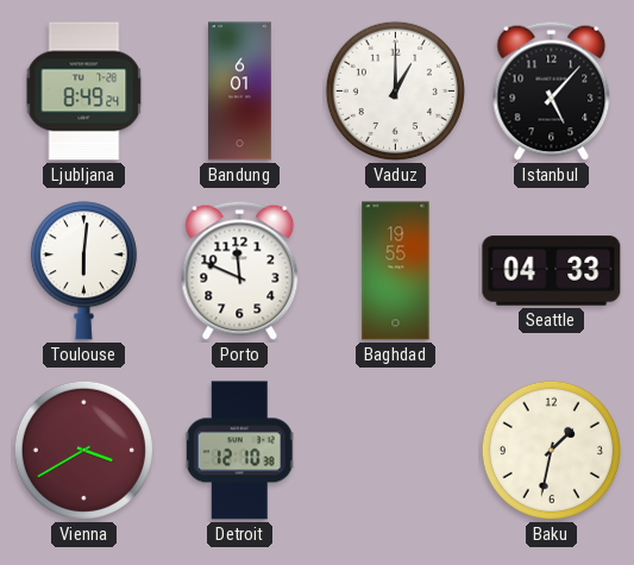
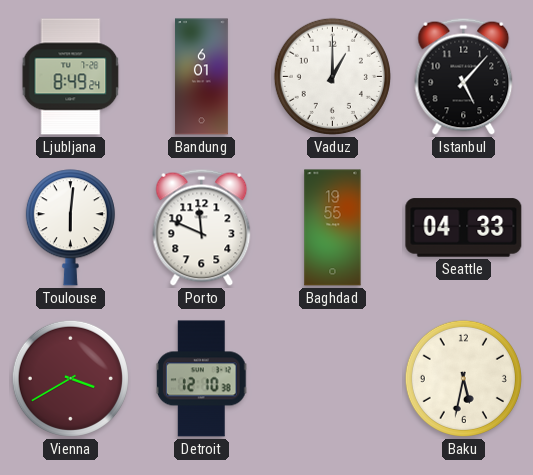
Baku: 1:32 -> 5:32 (463, 378)
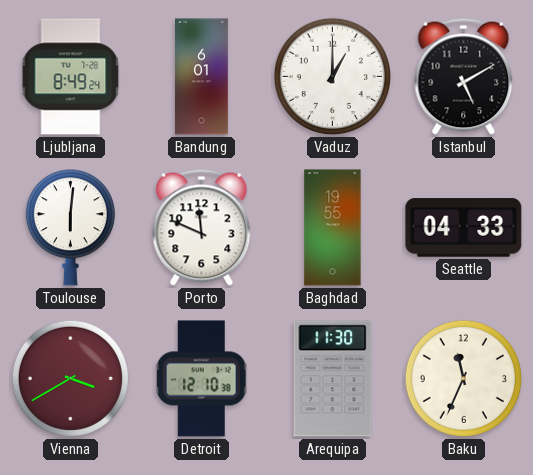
Istanbul: 5:07 -> 5:10 (464, 76)
Arequipa: none -> 11:30 (333, 379)
Baku: 5:32 -> 11:34 (463, 378)
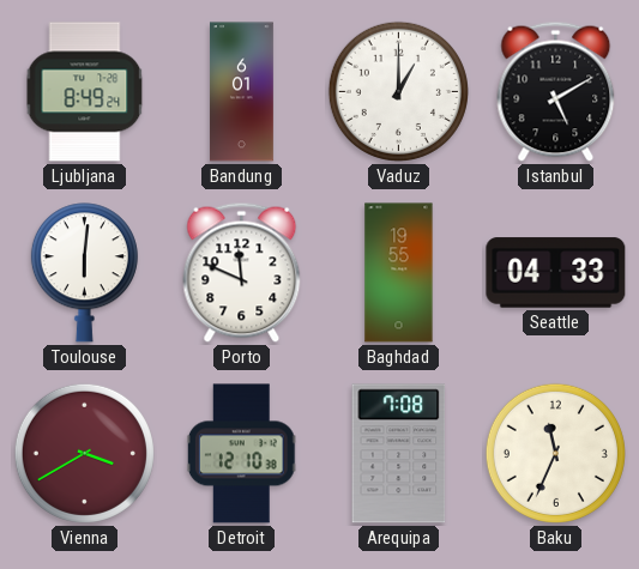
Arequipa: 11:30 -> 7:08 (399, 454)
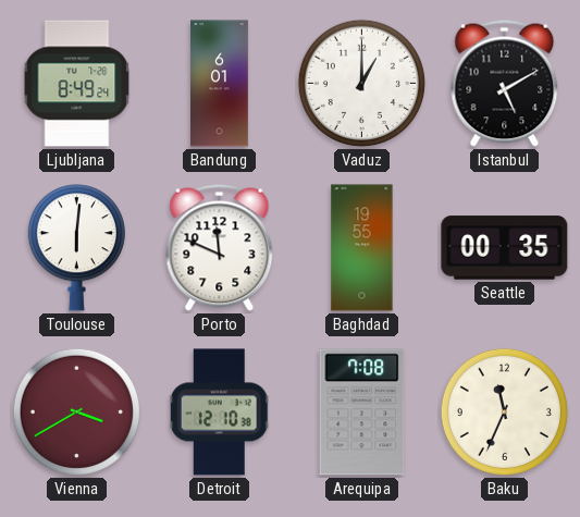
Seattle: 04:33 -> 00:35 (505, 248)
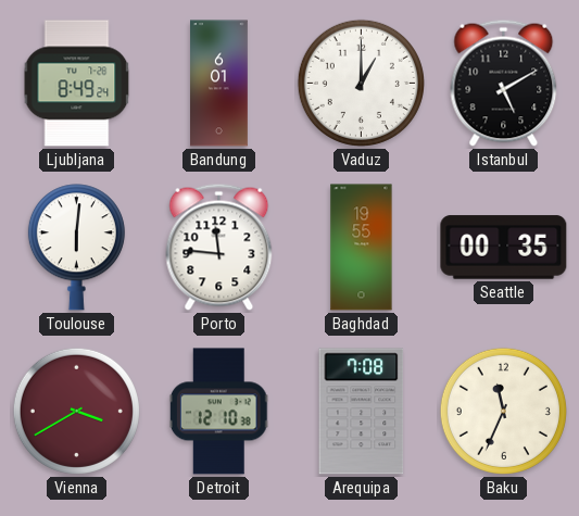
Porto: 11:49 -> 11:46 (219, 247)
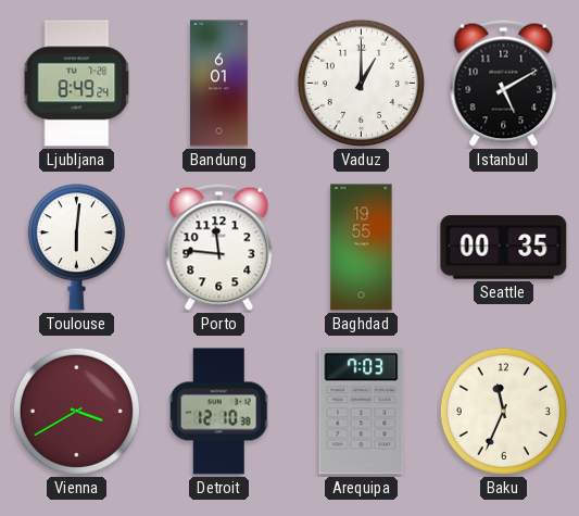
Arequipa: 7:08 -> 7:03 (362, 412)
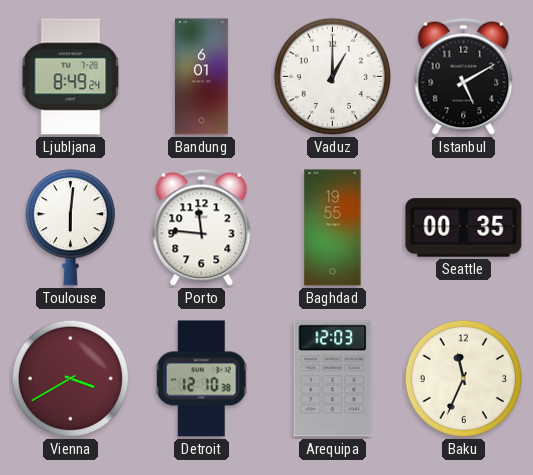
Arequipa: 7:03 -> 12:03 (333, 379)
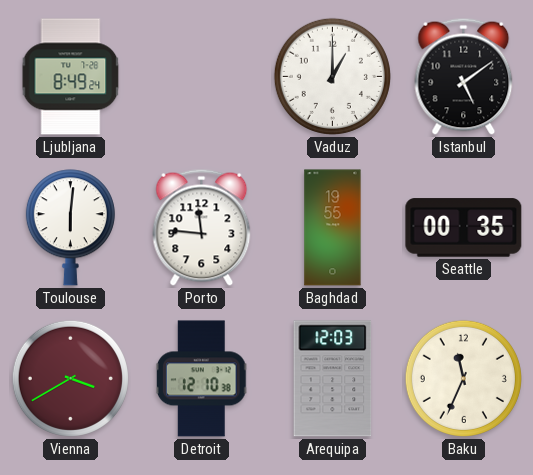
Bandung: 6:01 -> none (202, 77)
Istanbul: 5:10 -> 5:09 (464, 76)
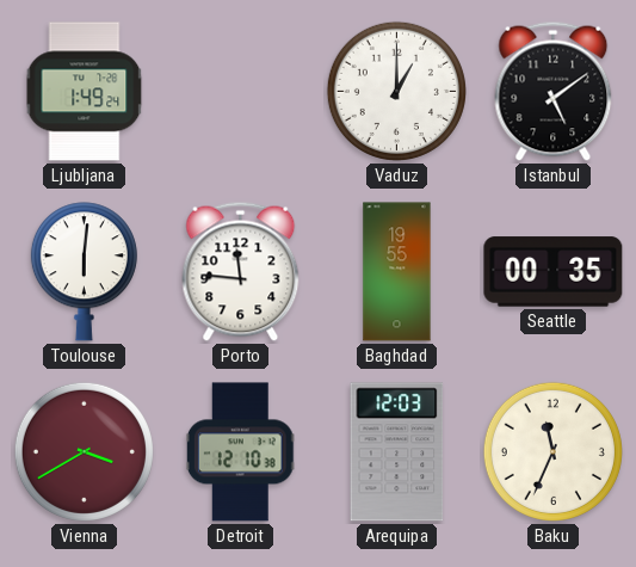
Ljubljana: 8:49 -> 1:49 (85, 92)
